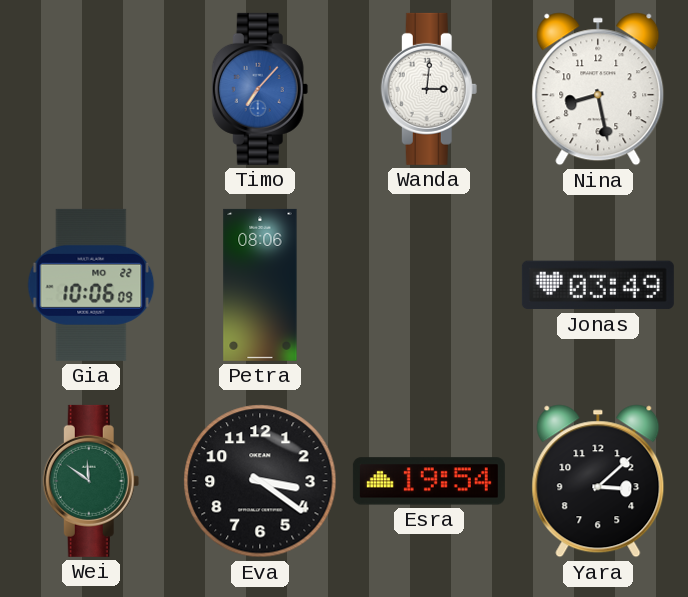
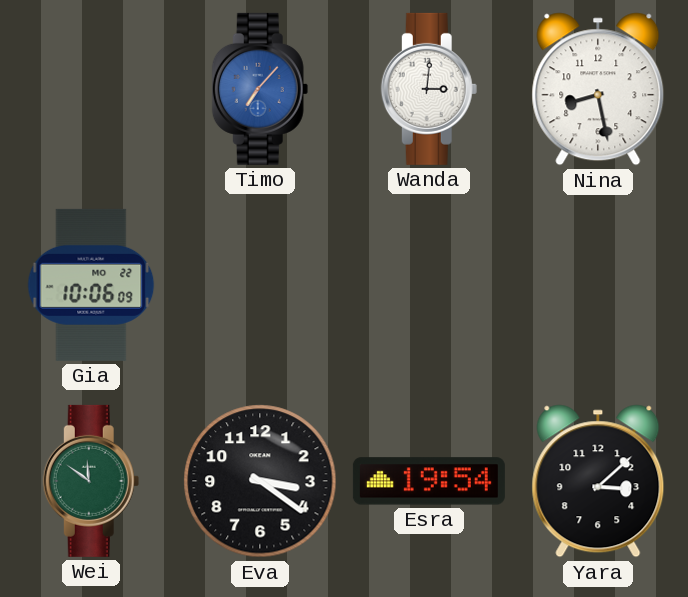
Petra: 08:06 -> none (260, 285)
Jonas: 03:49 -> none (598, 285)
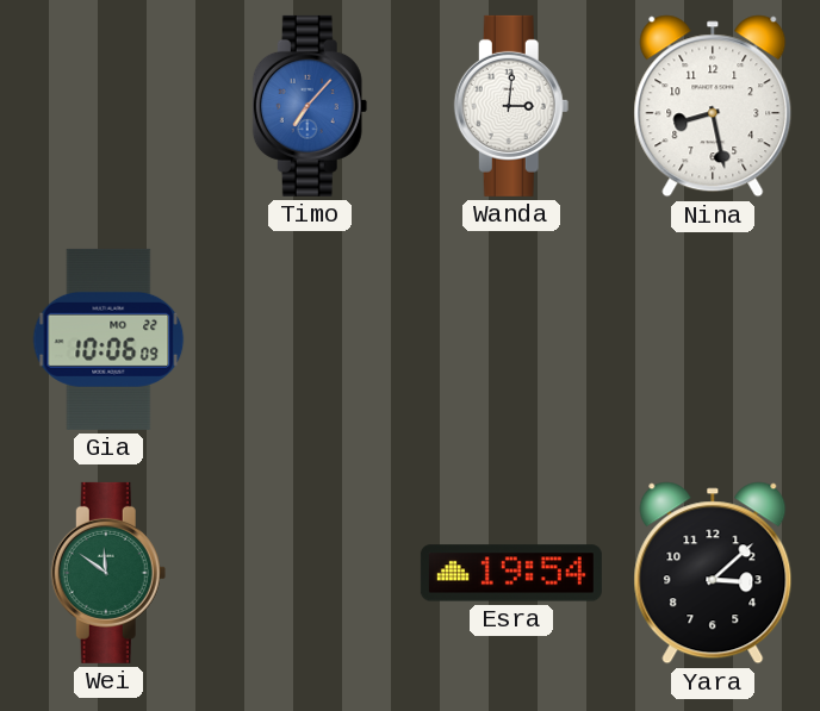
Eva: 3:21 -> none (260, 481)
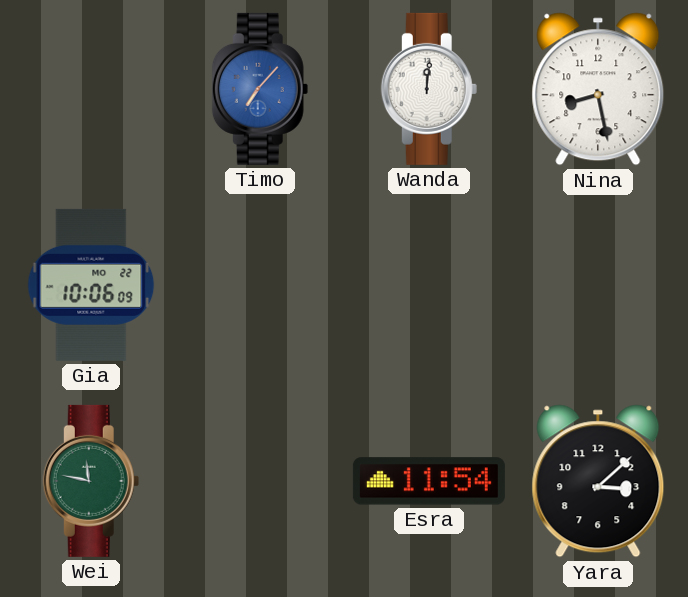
Wanda: 3:01 -> 12:01 (429, 89)
Wei: 11:51 -> 11:47 (91, 481)
Esra: 19:54 -> 11:54 (429, 481)
